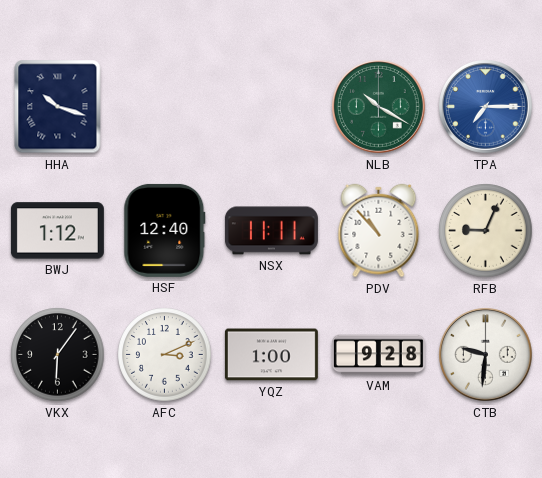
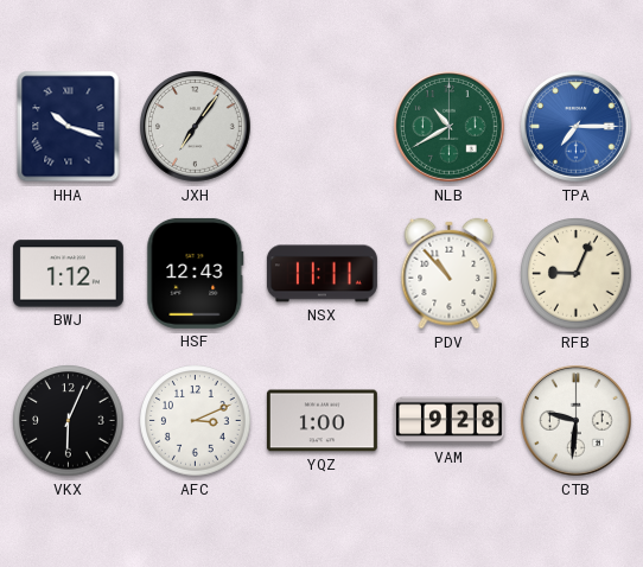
JXH: none -> 7:06 (196, 127)
NLB: 10:20 -> 10:40 (450, 127)
HSF: 12:40 -> 12:43 (196, 273)
VKX: 6:06 -> 6:04 (69, 421)
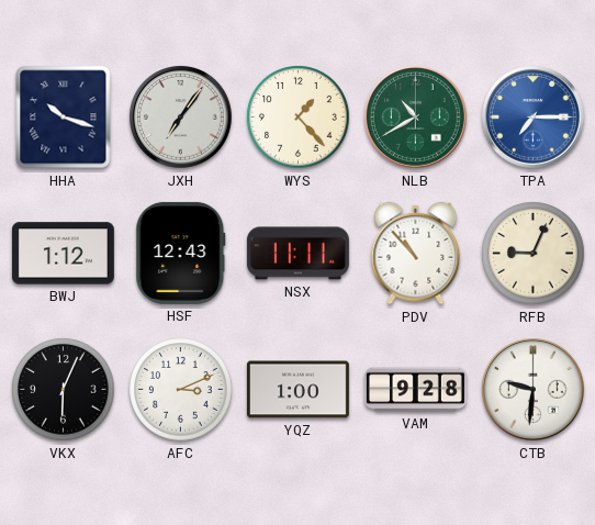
WYS: none -> 1:23 (299, 118)
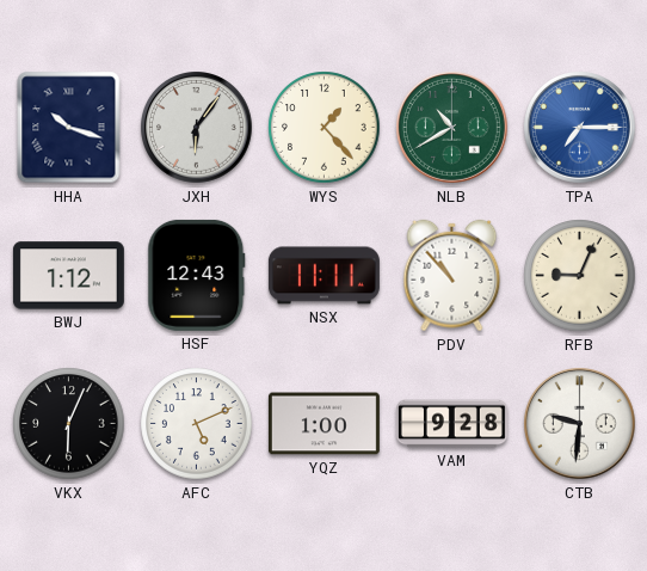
JXH: 7:06 -> 6:06 (197, 128)
AFC: 3:11 -> 5:11 (197, 424)
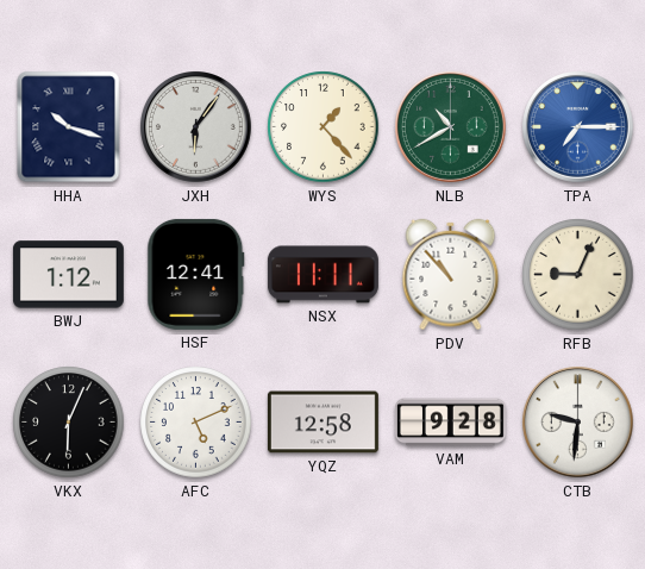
HSF: 12:43 -> 12:41 (196, 274)
YQZ: 1:00 -> 12:58 (322, 423)
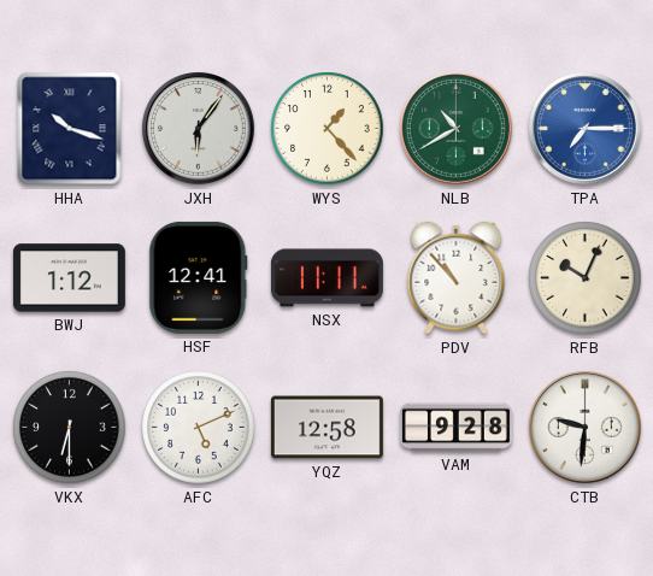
RFB: 9:04 -> 10:04 (586, 278)
VKX: 6:04 -> 6:30 (70, 428)
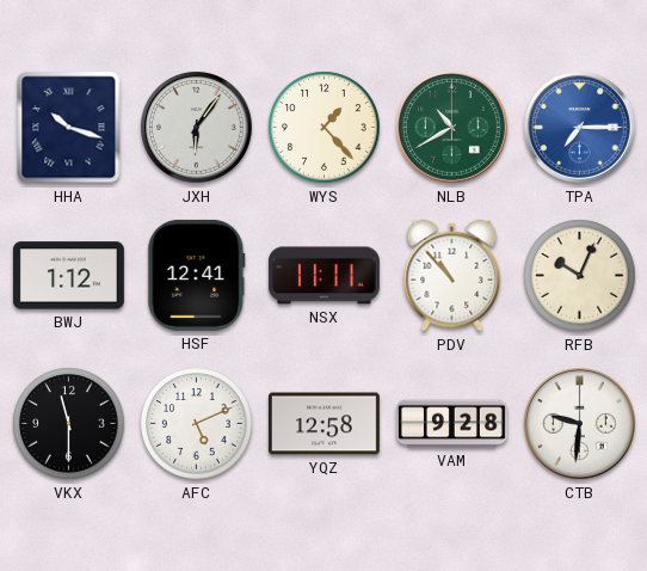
VKX: 6:30 -> 11:30 (69, 424)
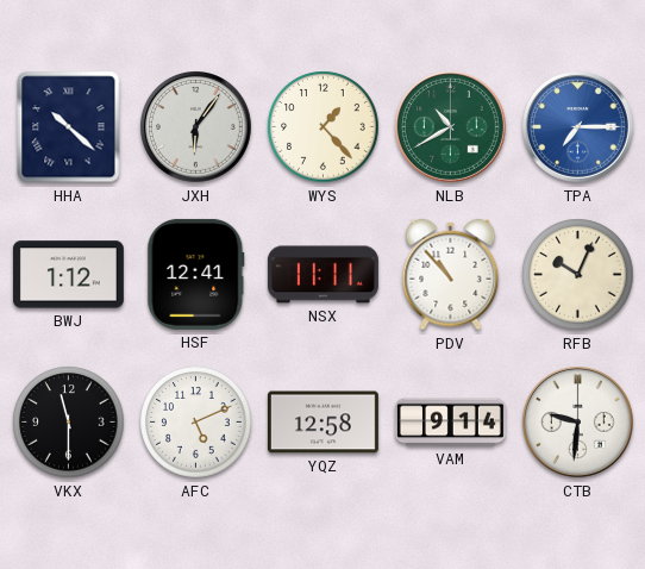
HHA: 10:18 -> 10:22 (69, 127)
VAM: 9:28 -> 9:14 (450, 423)
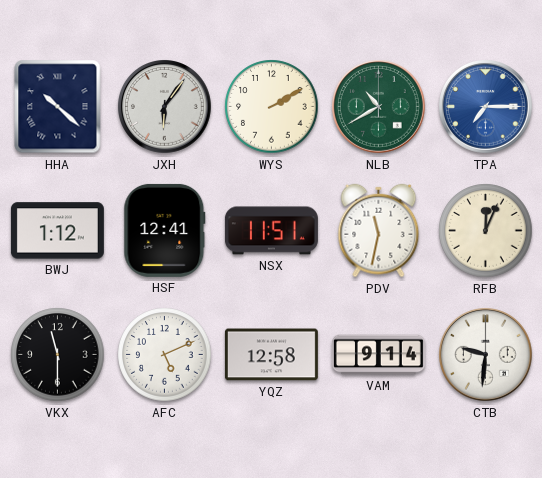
WYS: 1:23 -> 2:10 (272, 107)
NSX: 11:11 -> 11:51 (271, 231)
PDV: 10:53 -> 11:32 (379, 231)
RFB: 10:04 -> 12:04 (486, 231)
